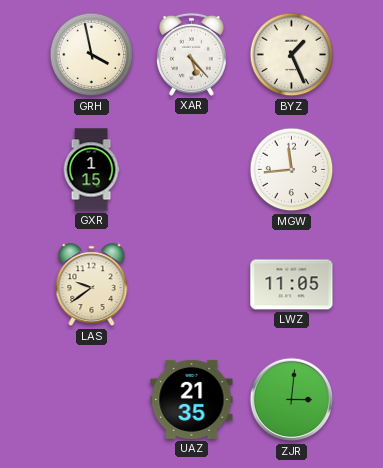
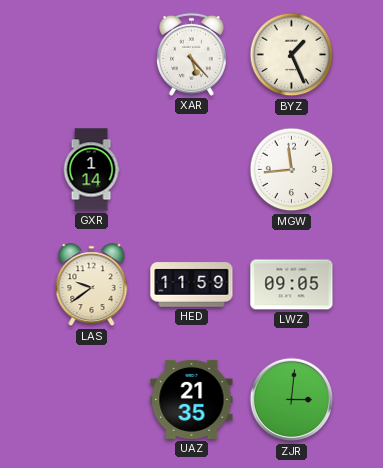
GRH: 3:58 -> none (92, 55)
GXR: 1:15 -> 1:14 (91, 170)
HED: none -> 11:59 (192, 285)
LWZ: 11:05 -> 09:05 (292, 285)
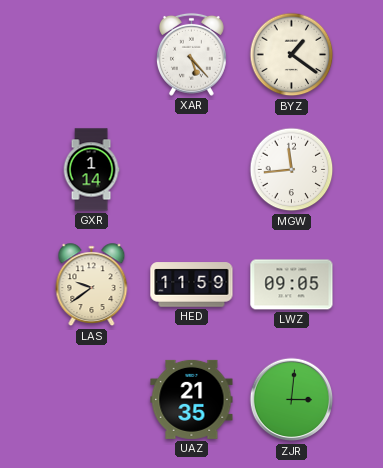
BYZ: 1:26 -> 1:21 (292, 55)
